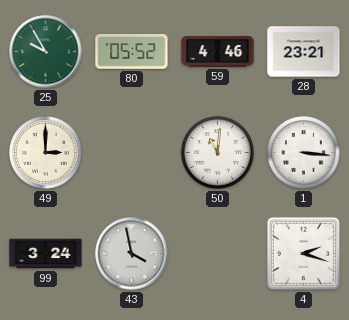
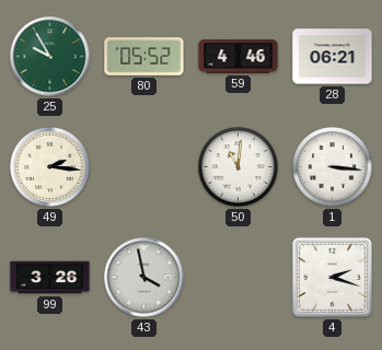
28: 23:21 -> 06:21 (333, 57)
49: 3:00 -> 2:16 (50, 167)
99: 3:24 -> 3:26 (50, 278)
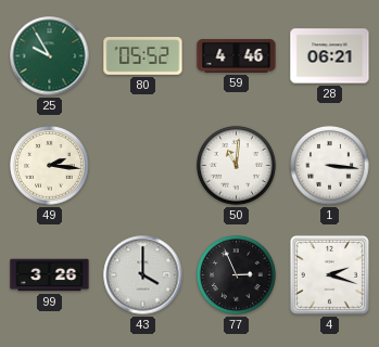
43: 3:58 -> 4:00 (143, 275)
77: none -> 2:56 (237, 275)
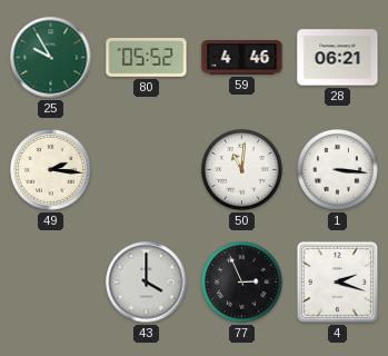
99: 3:26 -> none (50, 275)
